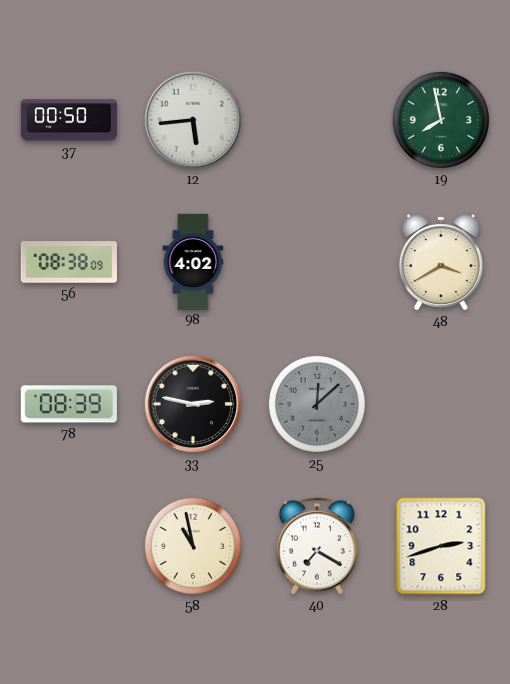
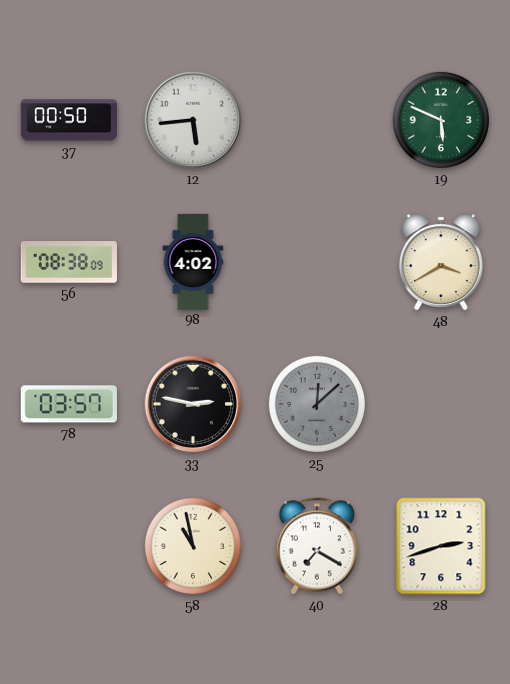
19: 7:58 -> 5:49 (441, 120)
78: 08:39 -> 03:57 (69, 404)
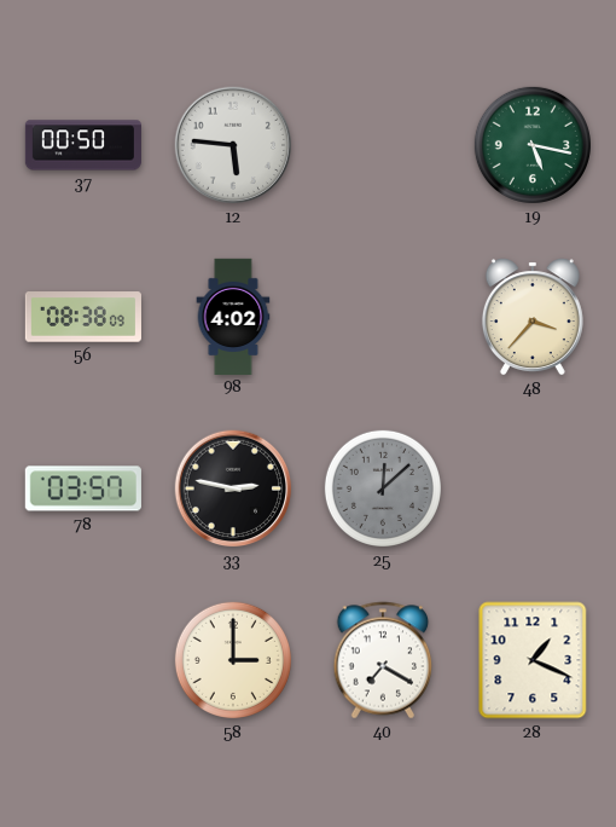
12: 5:44 -> 5:46 (233, 145)
19: 5:49 -> 5:17 (533, 145)
48: 3:40 -> 3:37 (533, 317)
58: 10:58 -> 3:00 (233, 660)
28: 2:42 -> 1:19 (533, 660)
